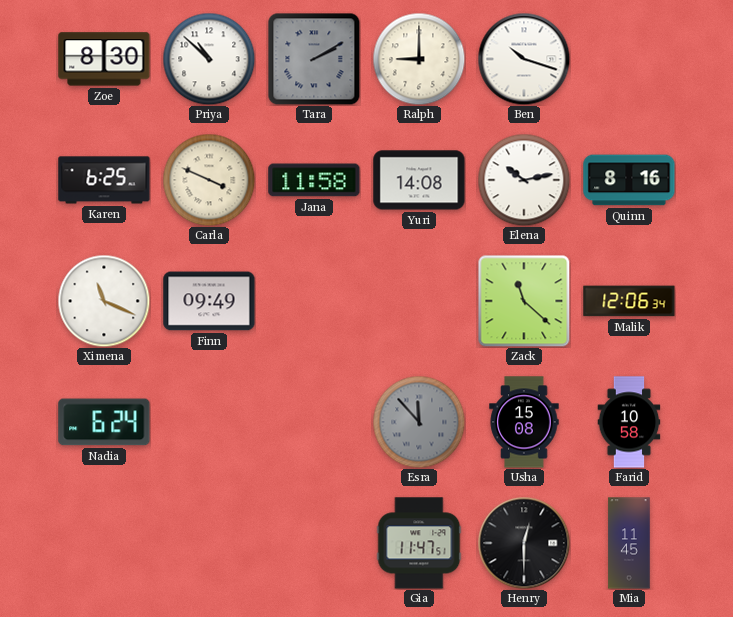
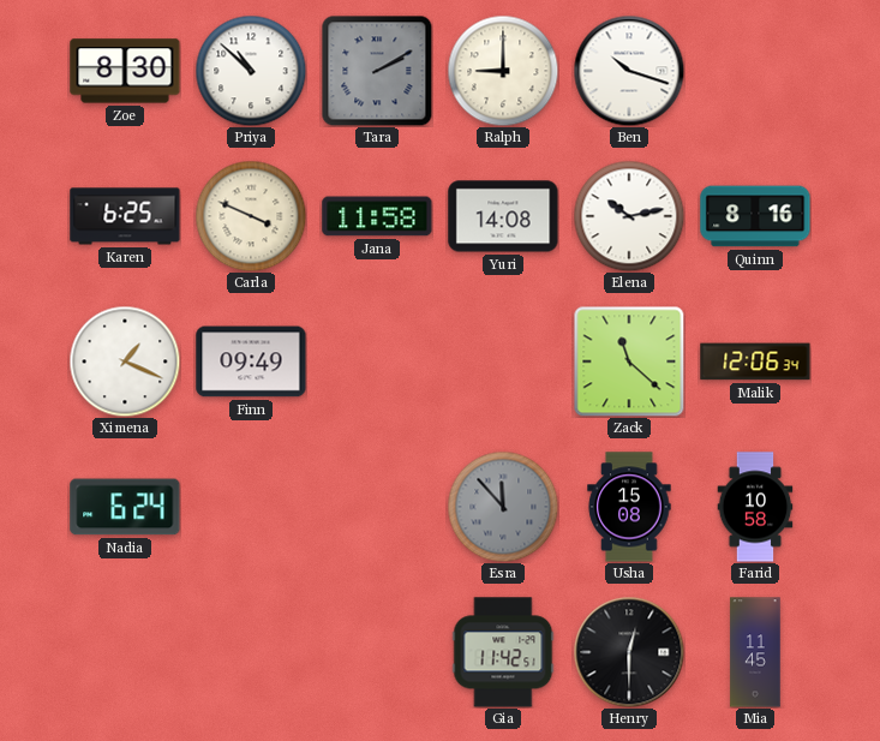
Ximena: 11:19 -> 1:19 (125, 361)
Gia: 11:47 -> 11:42 (503, 652)
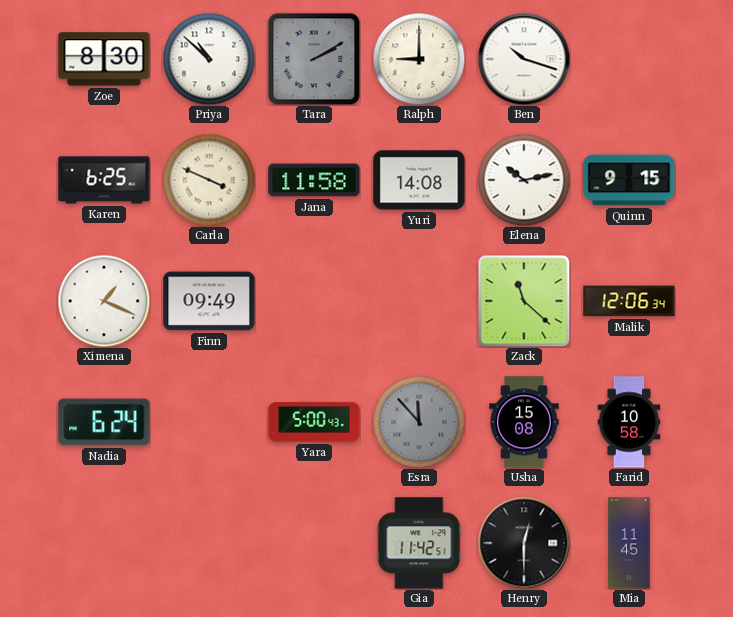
Quinn: 8:16 -> 9:15 (629, 180)
Yara: none -> 5:00 (314, 422)
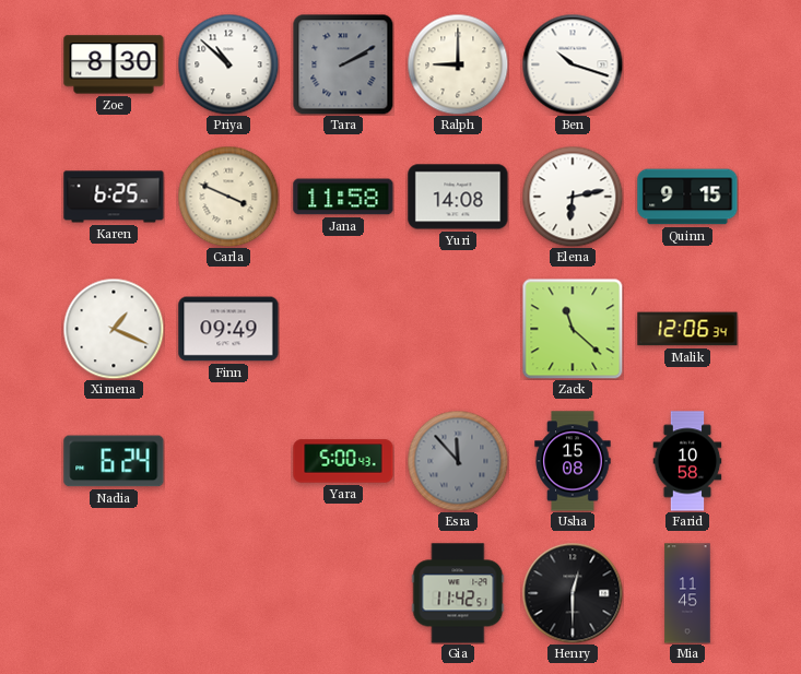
Elena: 10:13 -> 6:13 (573, 197)
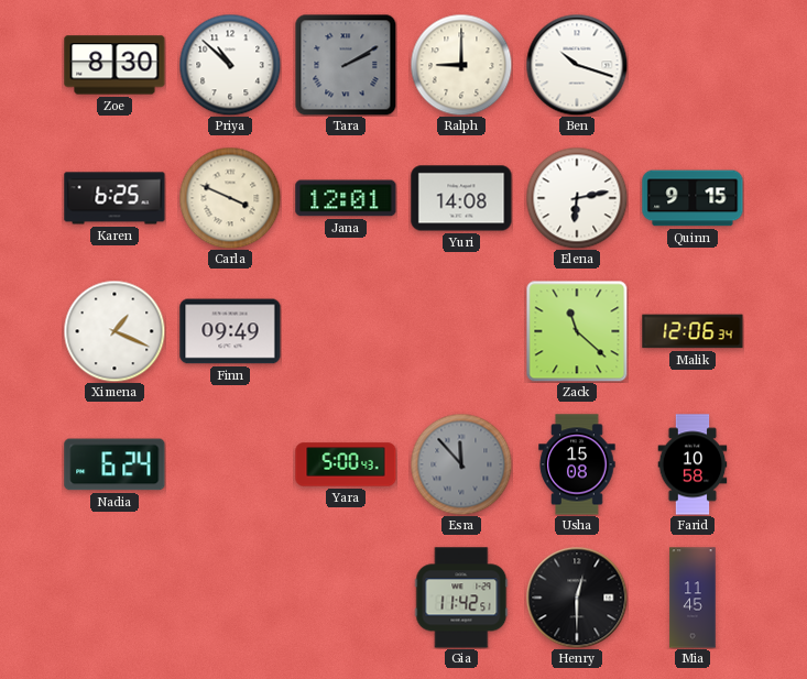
Jana: 11:58 -> 12:01 (346, 198)
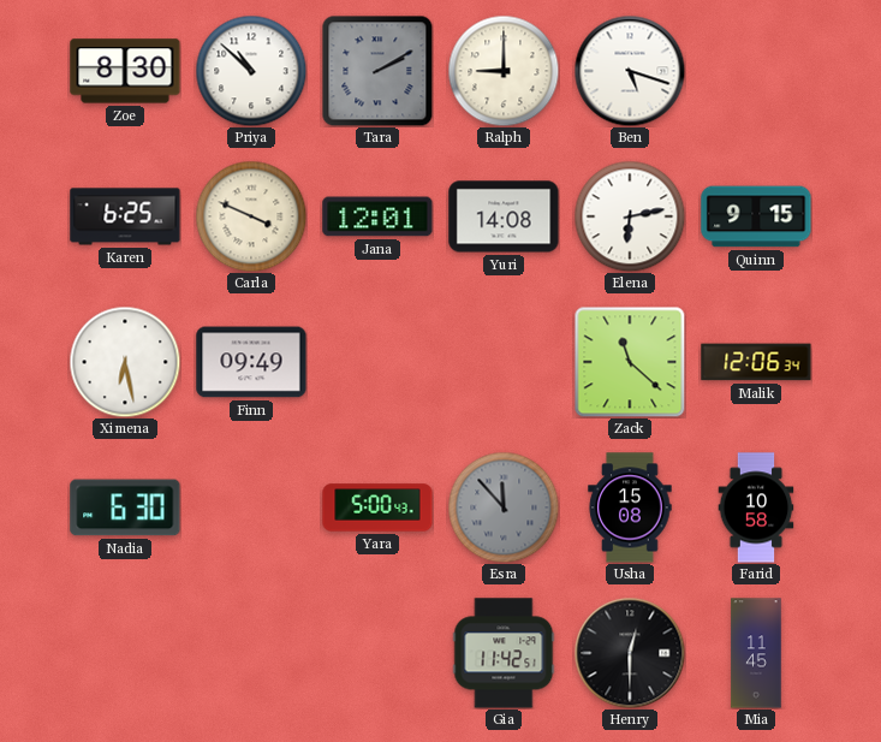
Ben: 10:18 -> 5:18 (630, 71)
Ximena: 1:19 -> 6:28 (125, 362)
Nadia: 6:24 -> 6:30 (125, 507)
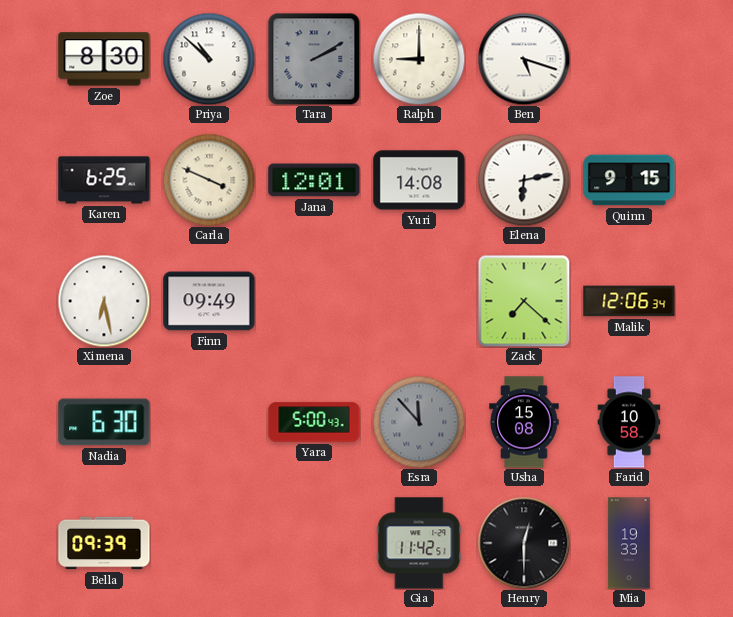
Zack: 11:22 -> 7:22 (524, 301)
Bella: none -> 09:39 (104, 543)
Mia: 11:45 -> 19:33 (629, 543)
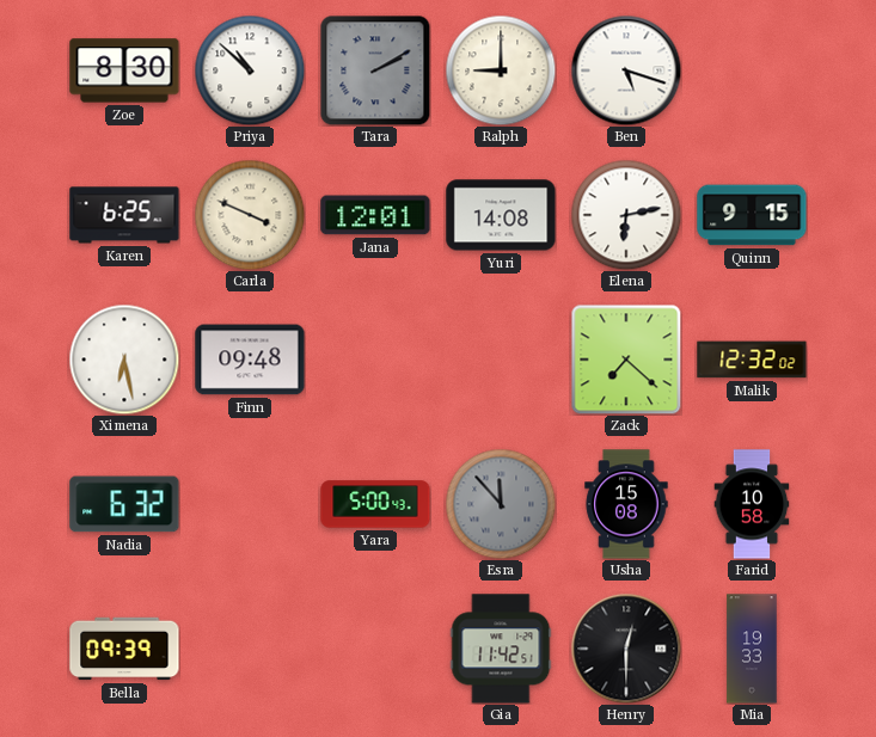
Finn: 09:49 -> 09:48 (250, 360)
Malik: 12:06 -> 12:32 (752, 360)
Nadia: 6:30 -> 6:32 (124, 504)
